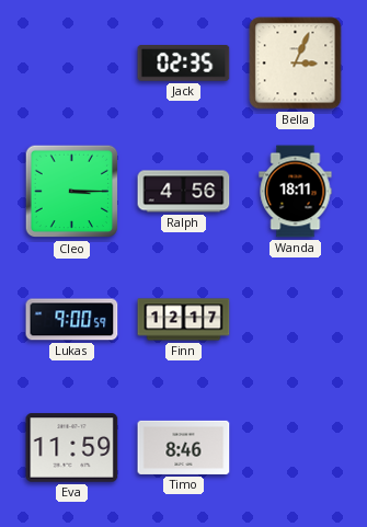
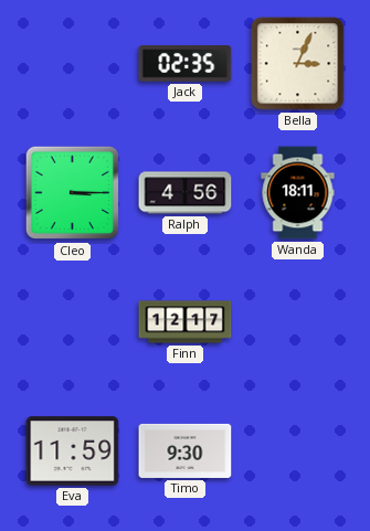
Lukas: 9:00 -> none (72, 320)
Timo: 8:46 -> 9:30 (186, 450)
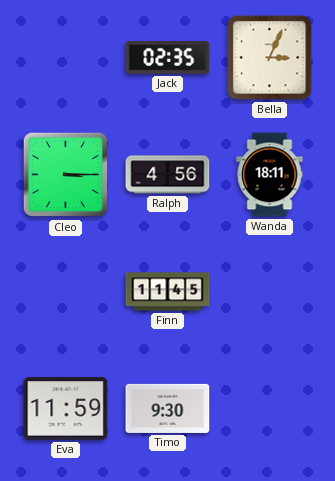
Finn: 12:17 -> 11:45 (168, 292)
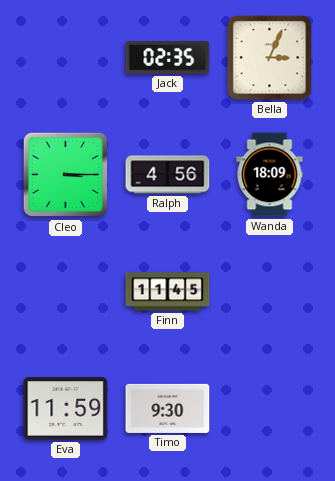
Wanda: 18:11 -> 18:09 (270, 175)
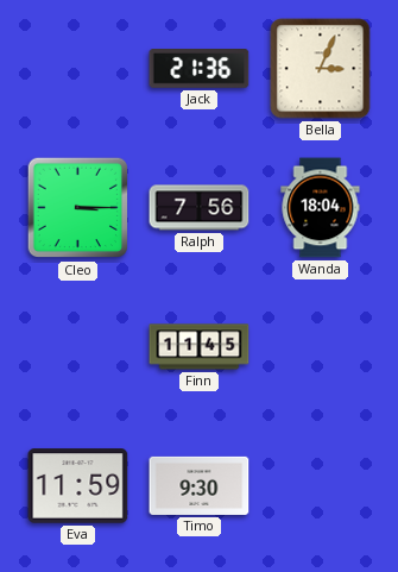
Jack: 02:35 -> 21:36 (200, 69)
Ralph: 4:56 -> 7:56 (200, 208)
Wanda: 18:09 -> 18:04 (321, 208)
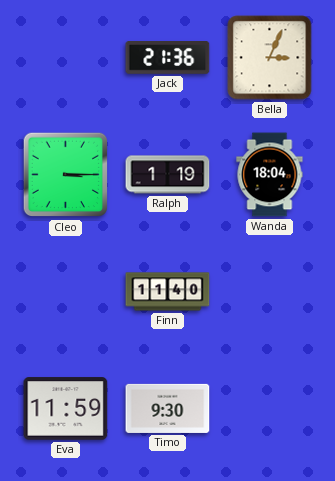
Ralph: 7:56 -> 1:19 (168, 175)
Finn: 11:45 -> 11:40 (168, 292)
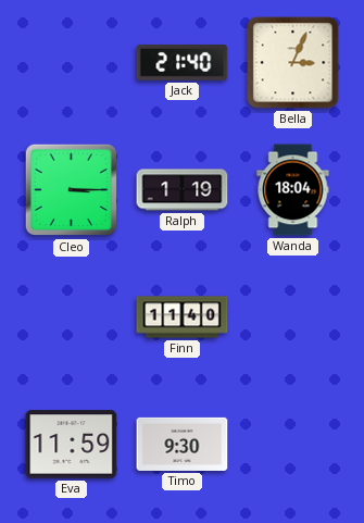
Jack: 21:36 -> 21:40 (183, 63)
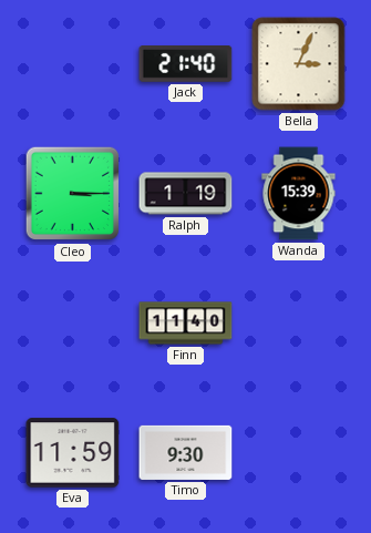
Wanda: 18:04 -> 15:39 (299, 194)
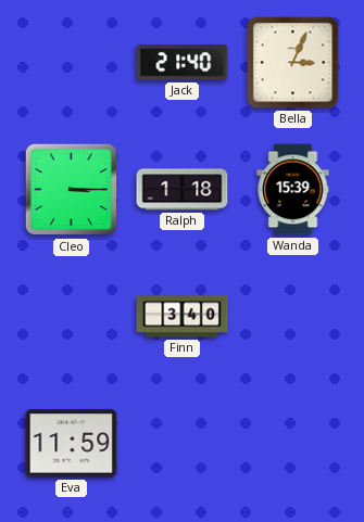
Ralph: 1:19 -> 1:18 (183, 190)
Finn: 11:40 -> 3:40 (183, 317)
Timo: 9:30 -> none (186, 452)
